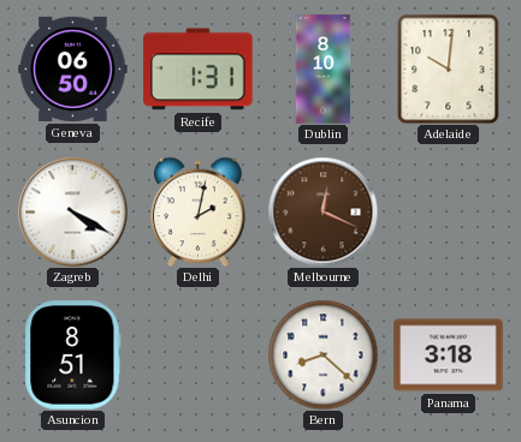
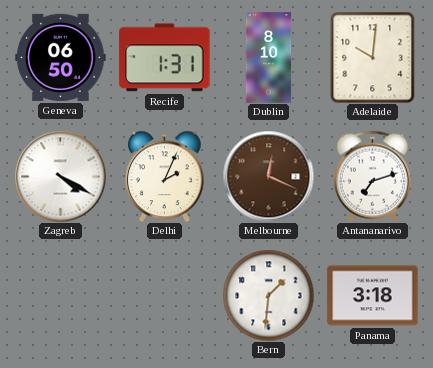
Delhi: 2:02 -> 2:04 (165, 176)
Antananarivo: none -> 7:12 (372, 176)
Asuncion: 8:51 -> none (73, 356)
Bern: 8:22 -> 1:31 (268, 295)
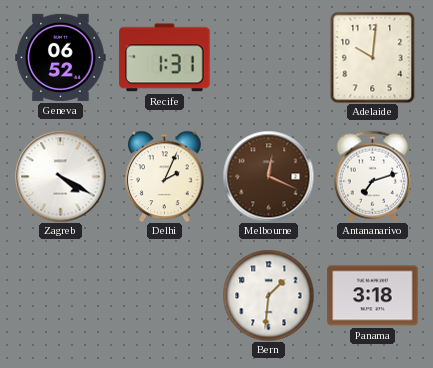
Geneva: 06:50 -> 06:52 (61, 57)
Dublin: 8:10 -> none (269, 58)
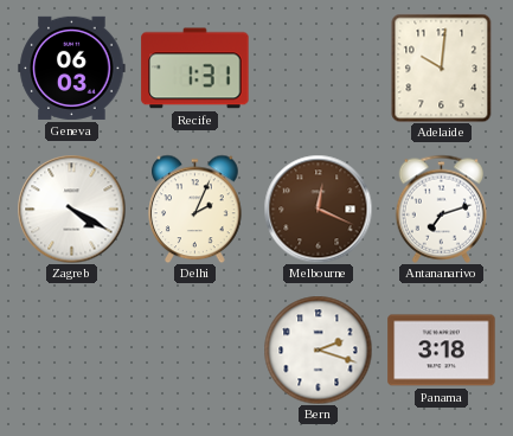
Geneva: 06:52 -> 06:03 (72, 68)
Bern: 1:31 -> 2:18 (318, 350)
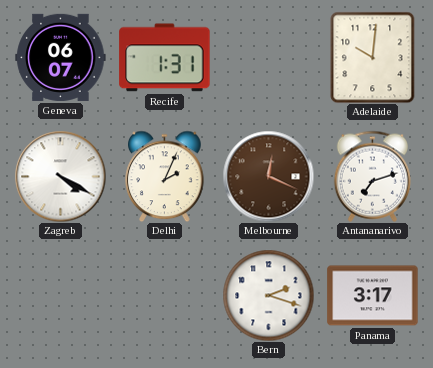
Geneva: 06:03 -> 06:07 (61, 57)
Panama: 3:18 -> 3:17 (373, 296)
